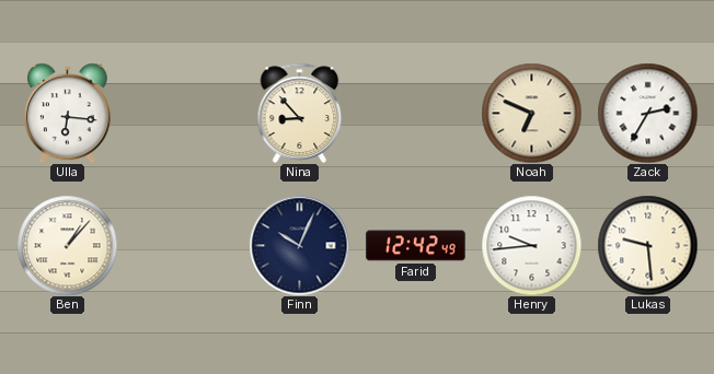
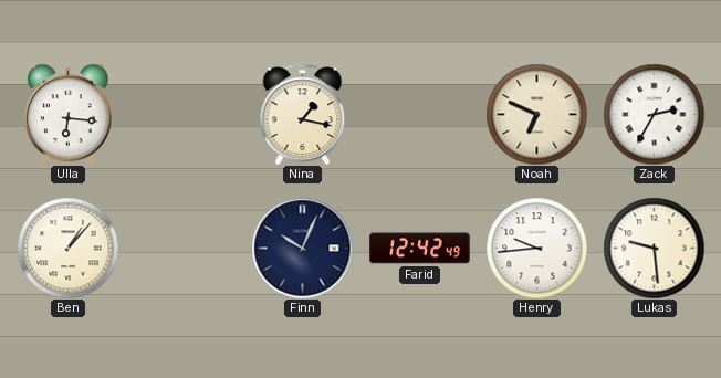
Nina: 8:53 -> 1:17 (303, 114)
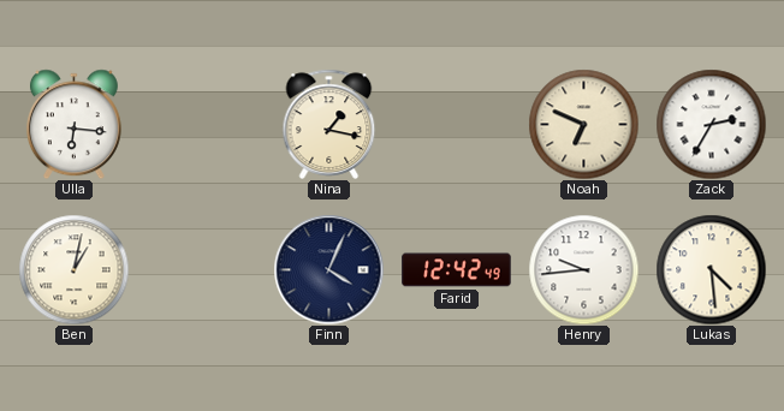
Ben: 1:07 -> 1:02 (73, 269)
Finn: 10:04 -> 4:04 (328, 269)
Lukas: 9:29 -> 4:29 (711, 269)
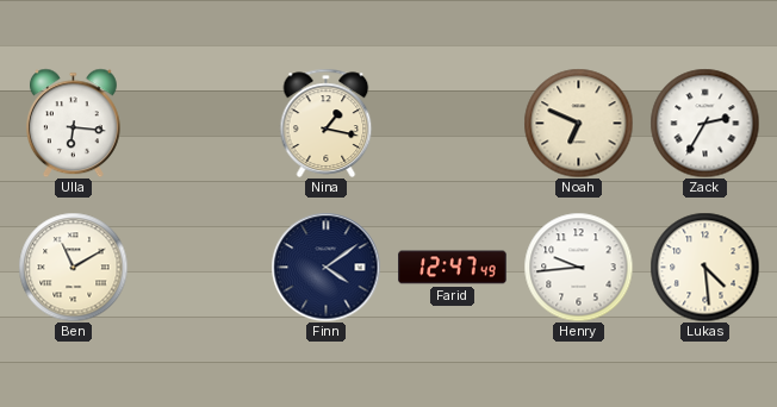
Ben: 1:02 -> 11:10 (73, 267)
Finn: 4:04 -> 4:09 (325, 267)
Farid: 12:42 -> 12:47 (453, 268)
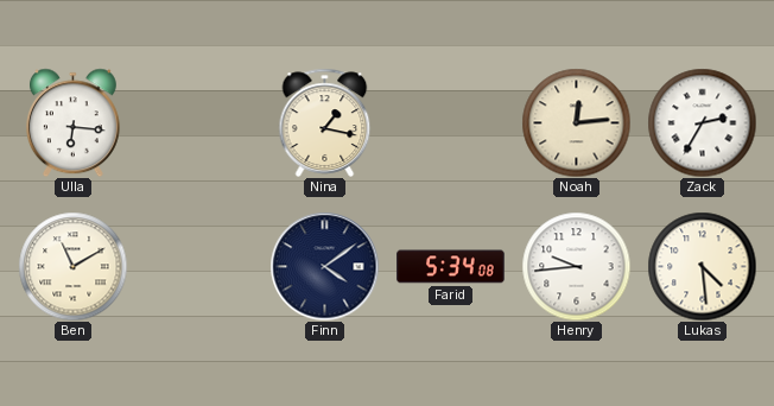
Noah: 6:49 -> 12:14 (576, 122)
Farid: 12:47 -> 5:34 (451, 267)
